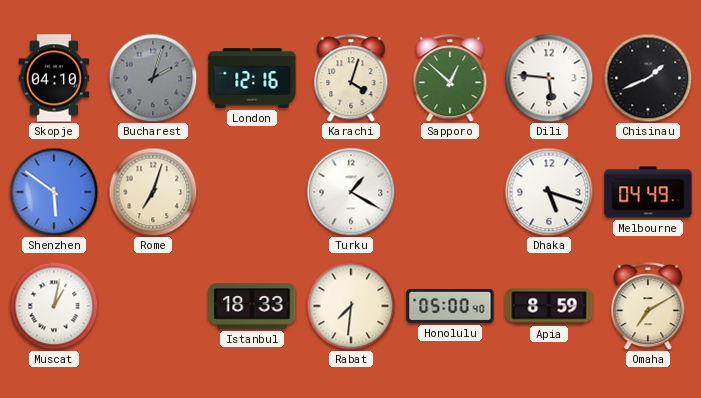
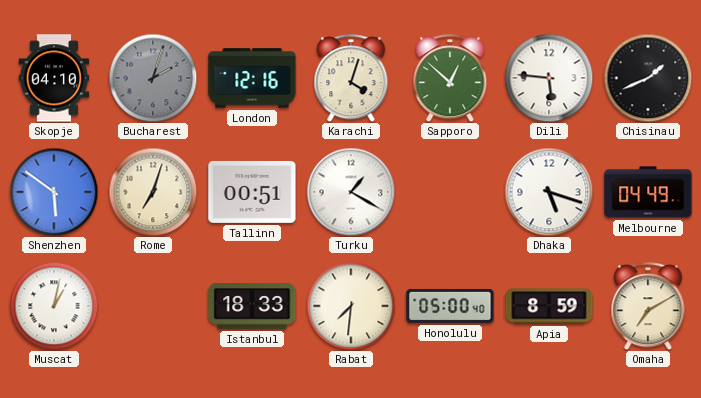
Tallinn: none -> 00:51 (252, 192)
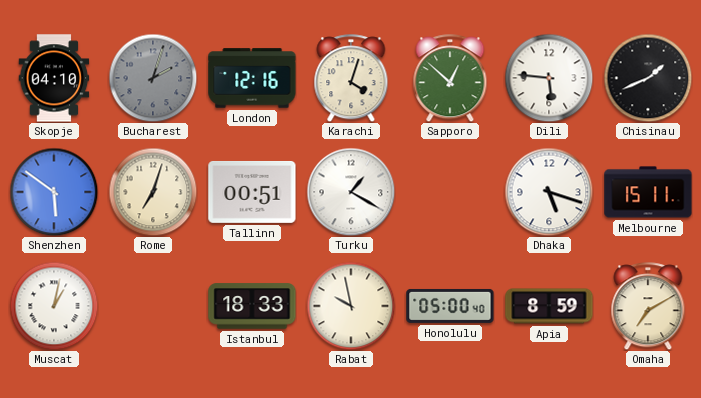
Melbourne: 04:49 -> 15:11 (648, 192)
Rabat: 7:31 -> 9:58 (351, 306)
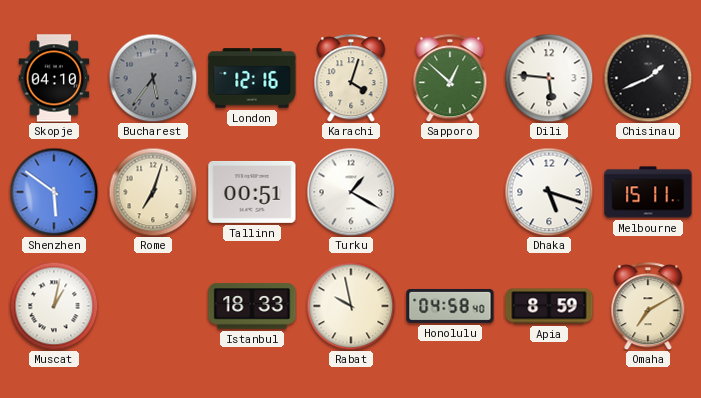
Bucharest: 2:03 -> 5:36 (153, 78)
Honolulu: 05:00 -> 04:58 (450, 306)
